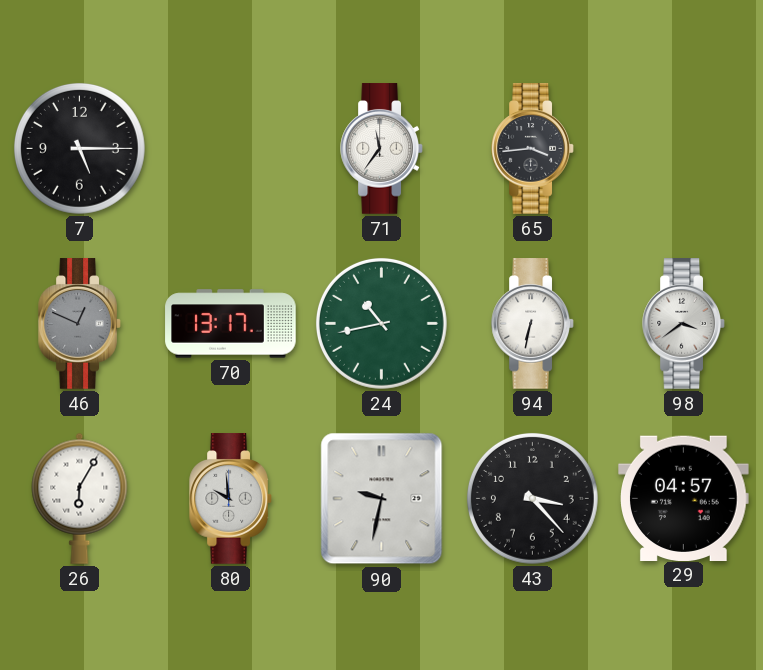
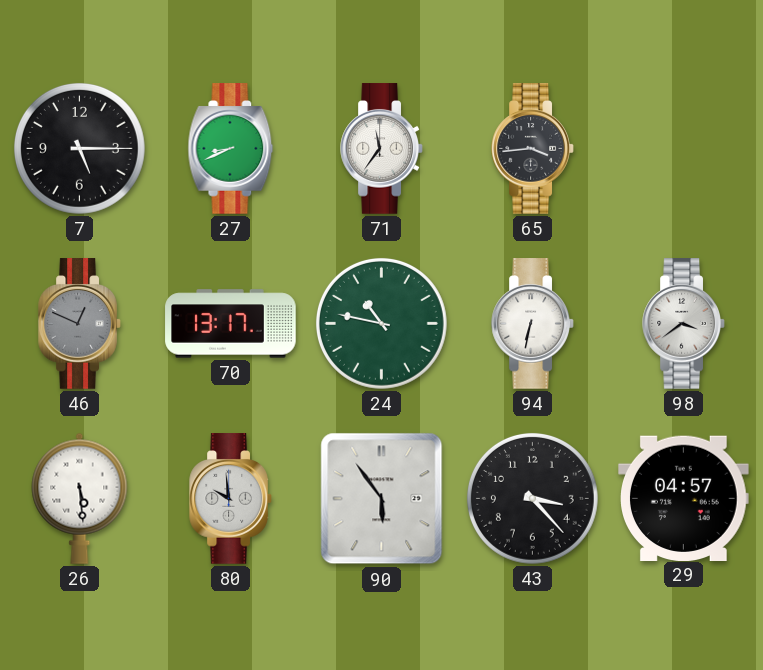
27: none -> 8:41 (231, 149)
24: 10:43 -> 10:47 (381, 323)
26: 6:05 -> 5:29 (80, 498)
90: 9:32 -> 5:54 (382, 499)
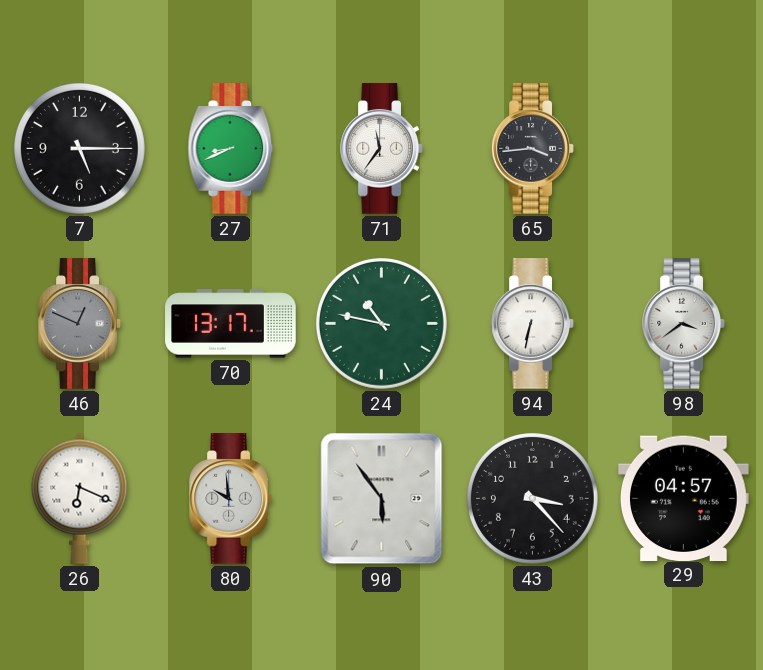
26: 5:29 -> 6:19 (80, 498)
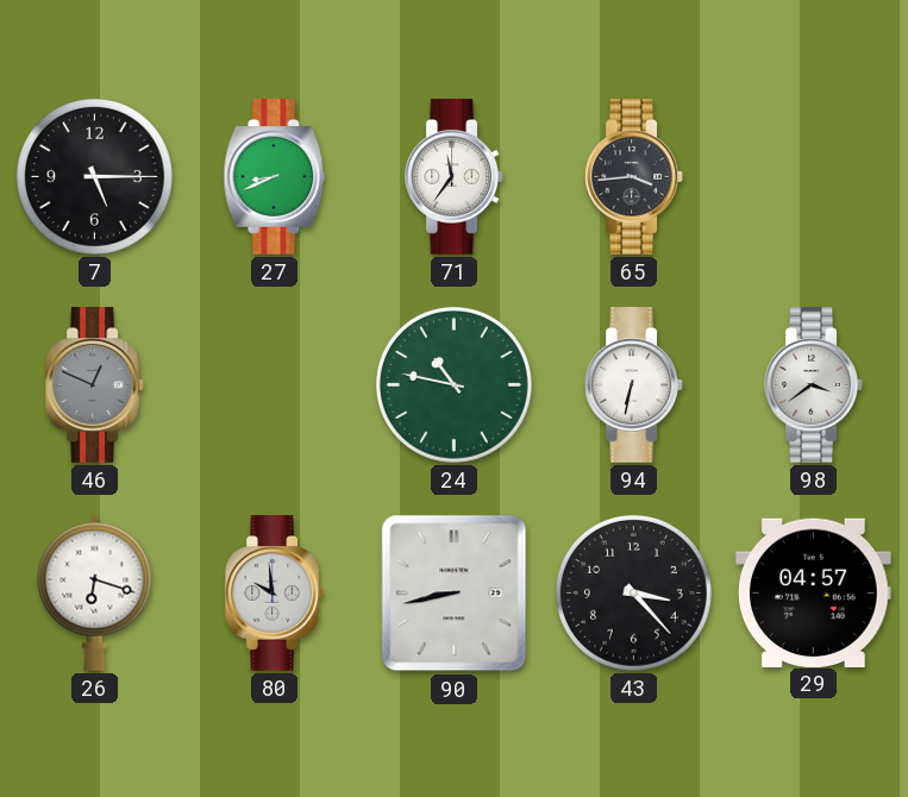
70: 13:17 -> none (231, 324)
26: 6:19 -> 6:18 (95, 592)
90: 5:54 -> 8:43 (455, 594)
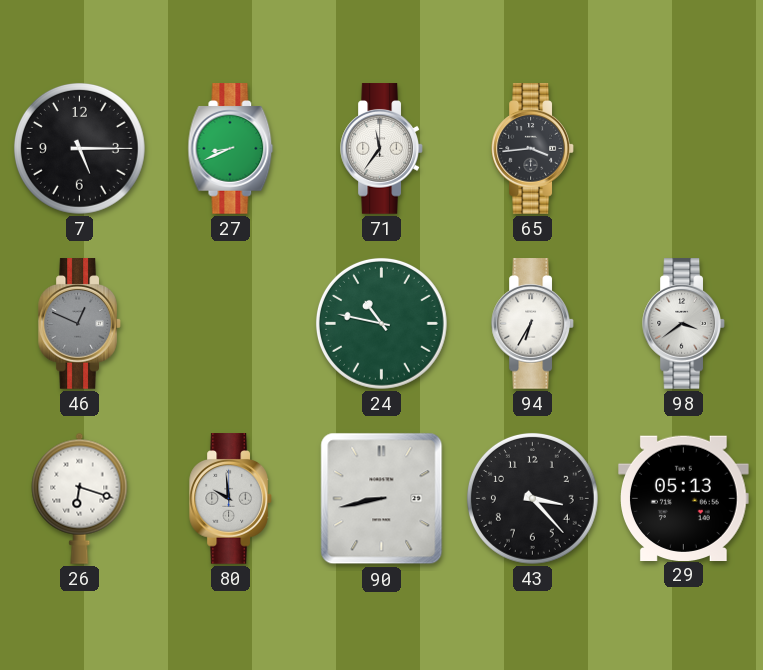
94: 6:32 -> 6:35 (533, 324)
29: 04:57 -> 05:13 (684, 498)
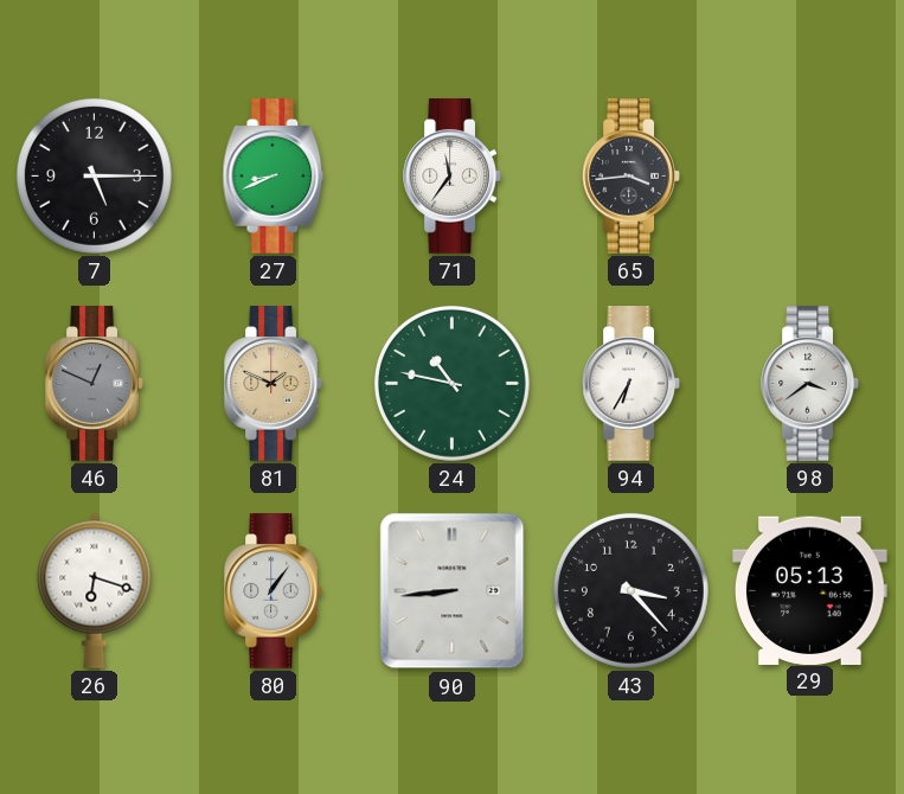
81: none -> 1:49 (274, 384)
80: 9:59 -> 1:06 (274, 591)
90: 8:43 -> 8:44 (453, 591)
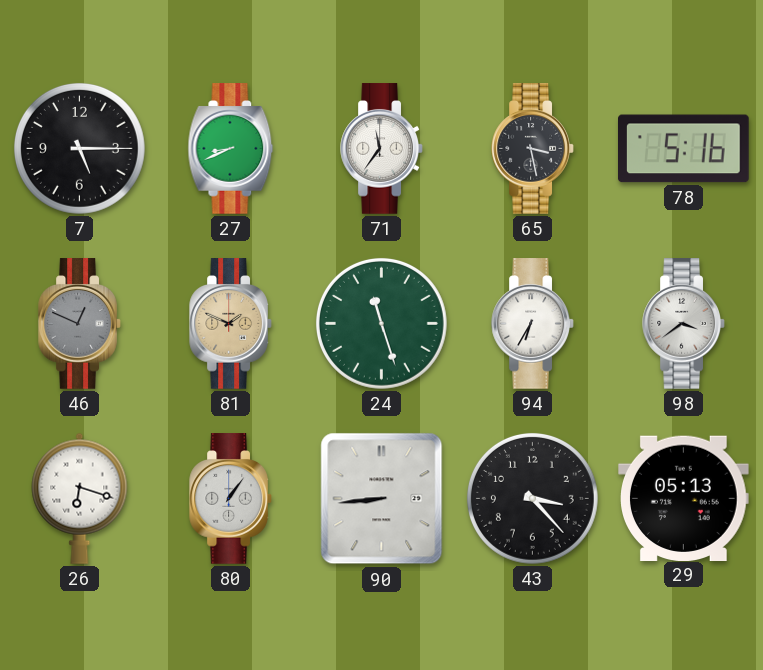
65: 3:44 -> 3:28 (533, 149)
78: none -> 5:16 (684, 149)
24: 10:47 -> 11:27 (381, 323)
